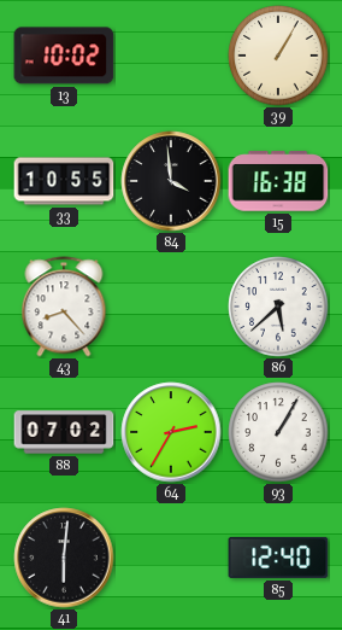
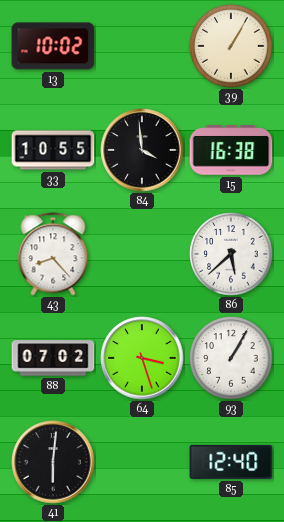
64: 2:35 -> 3:27 (142, 358)
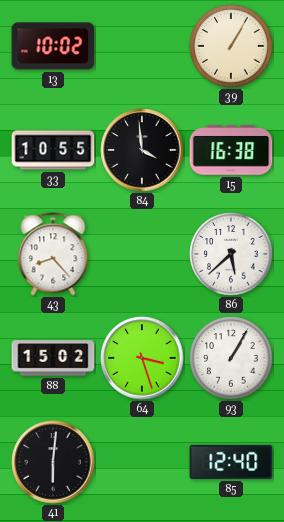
88: 07:02 -> 15:02 (53, 358)
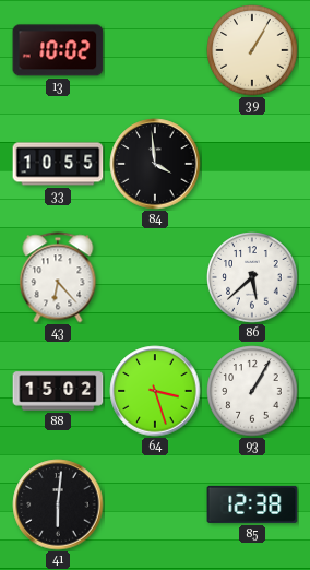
15: 16:38 -> none (231, 150)
43: 8:23 -> 6:23 (58, 277)
85: 12:40 -> 12:38 (252, 504)
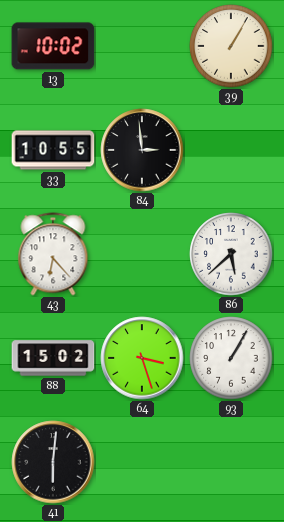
84: 3:59 -> 2:59 (142, 150)
85: 12:38 -> none (252, 504)
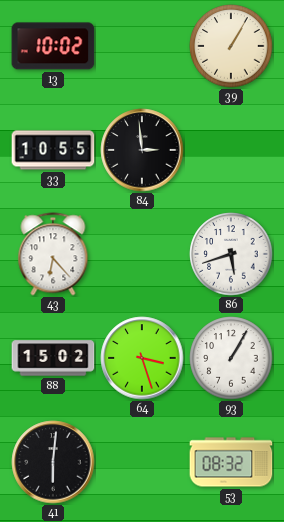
86: 5:38 -> 5:42 (231, 254)
53: none -> 08:32 (231, 462)
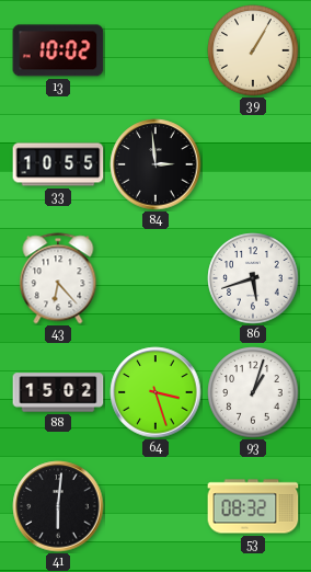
93: 1:05 -> 1:03 (253, 392)
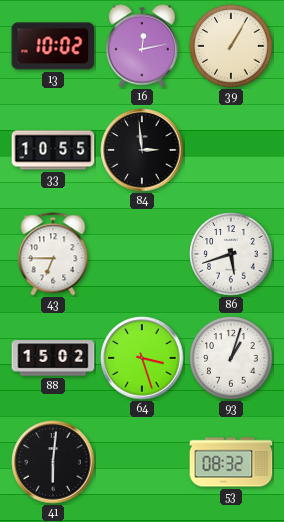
16: none -> 12:13 (142, 46)
43: 6:23 -> 6:45 (53, 254)
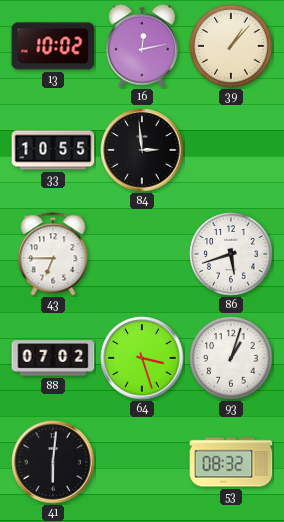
39: 1:05 -> 1:07 (231, 46)
88: 15:02 -> 07:02 (53, 358)
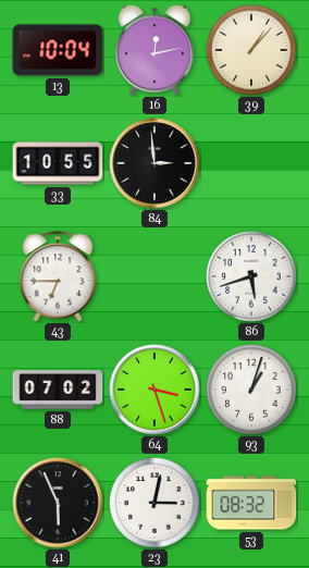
13: 10:02 -> 10:04 (58, 50)
41: 6:01 -> 5:56 (58, 503)
23: none -> 3:02 (154, 503)
